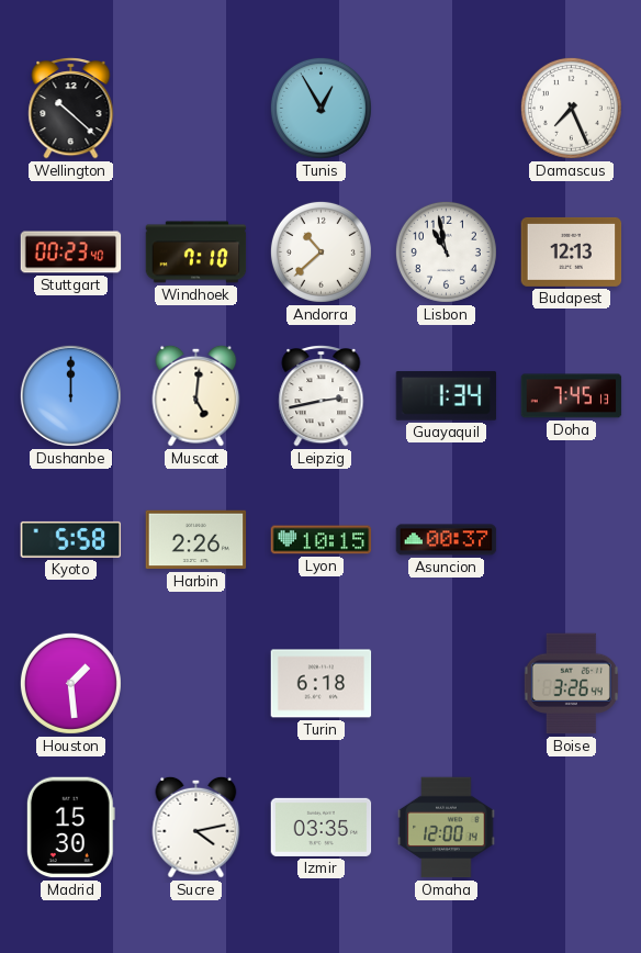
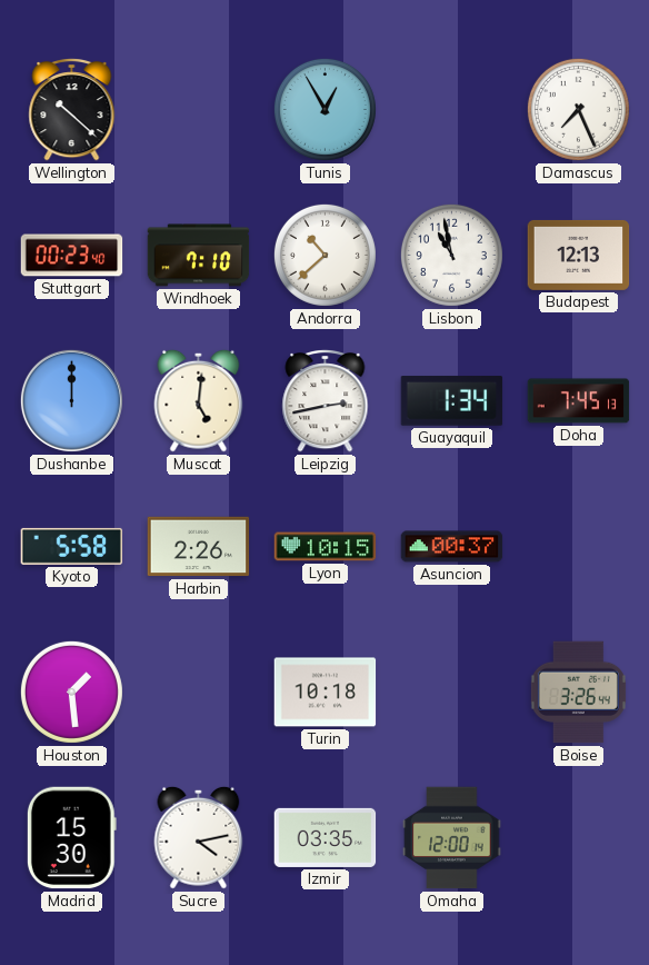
Turin: 6:18 -> 10:18 (326, 693)
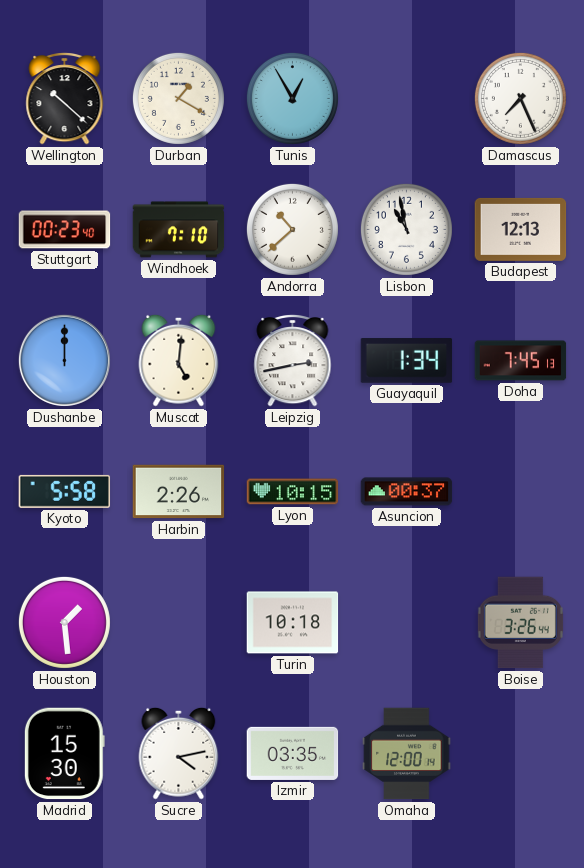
Durban: none -> 1:20 (178, 98)
